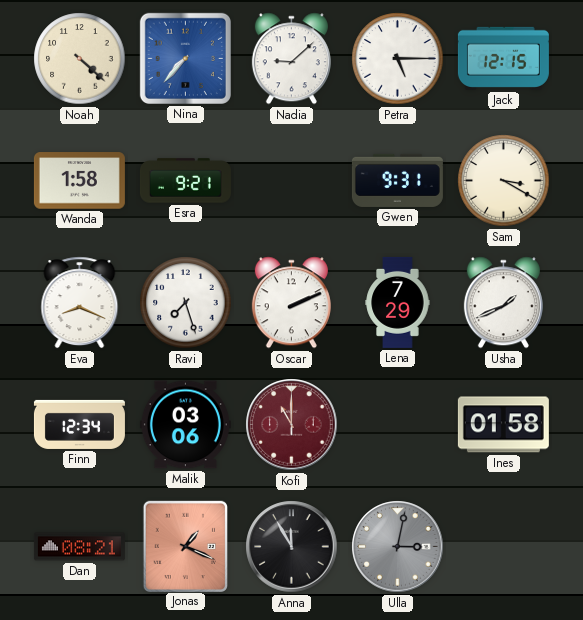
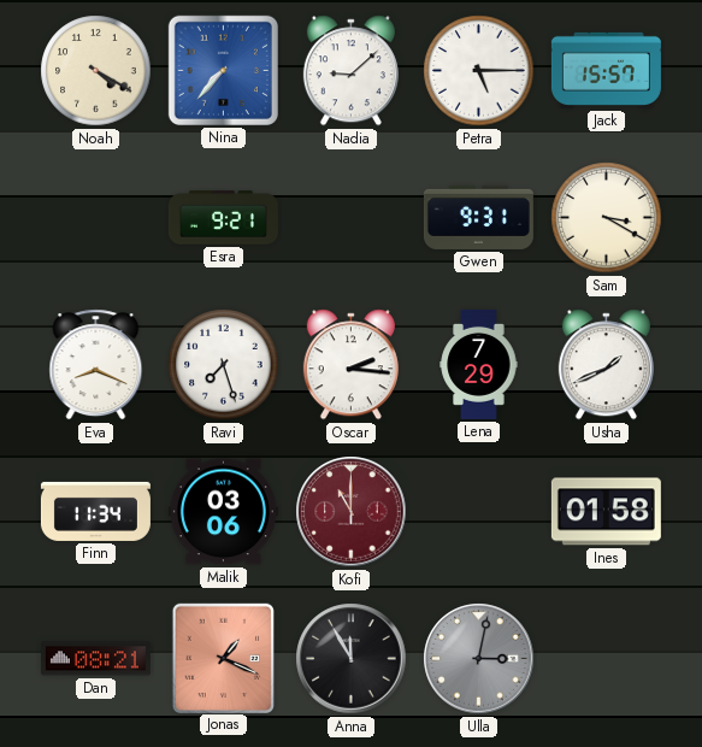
Noah: 4:22 -> 4:20 (96, 71)
Jack: 12:15 -> 15:57 (606, 70)
Wanda: 1:58 -> none (79, 181)
Oscar: 2:11 -> 2:16 (350, 365)
Finn: 12:34 -> 11:34 (95, 511)
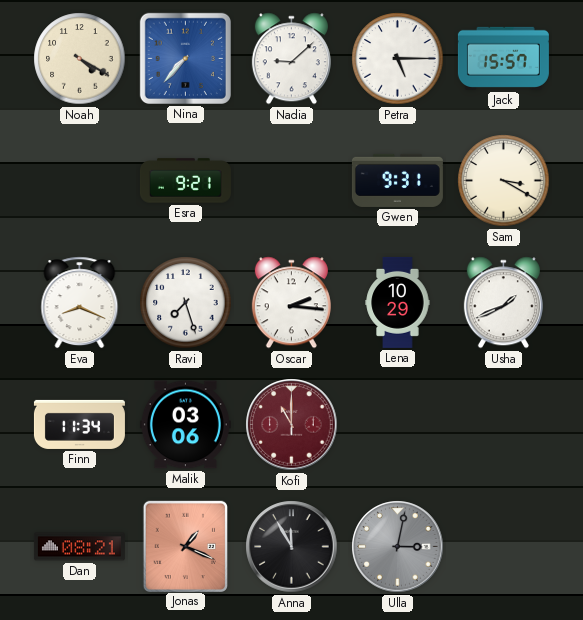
Lena: 7:29 -> 10:29 (398, 302)
Ines: 01:58 -> none (606, 512)
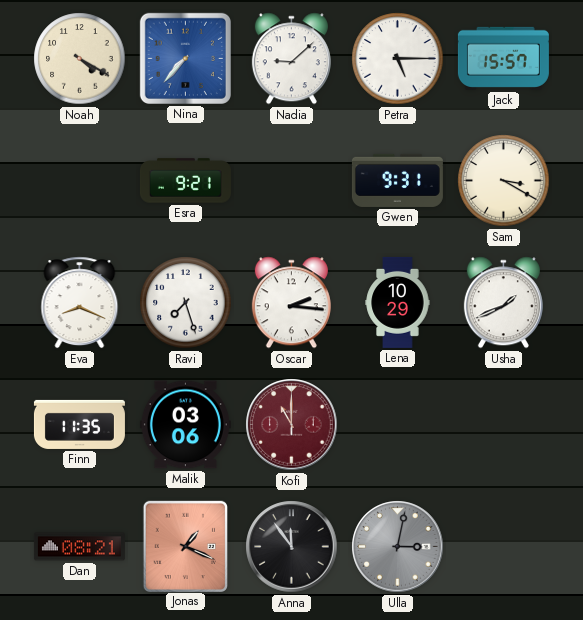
Finn: 11:34 -> 11:35 (79, 424)
Anna: 11:55 -> 11:54 (292, 547)
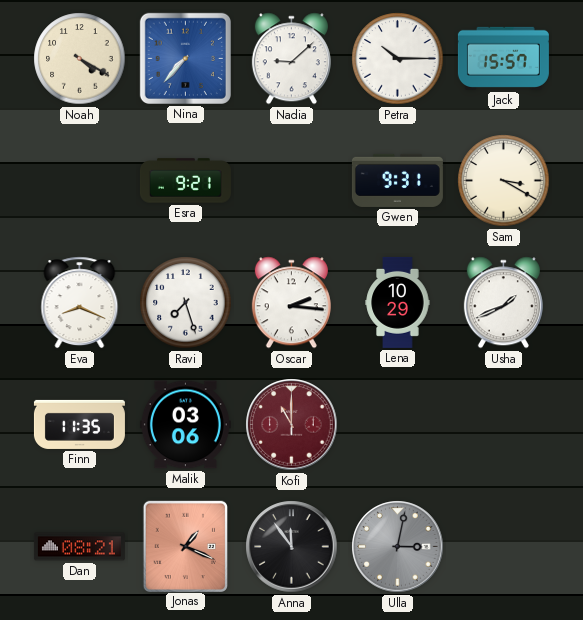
Petra: 5:15 -> 10:15 (398, 59)
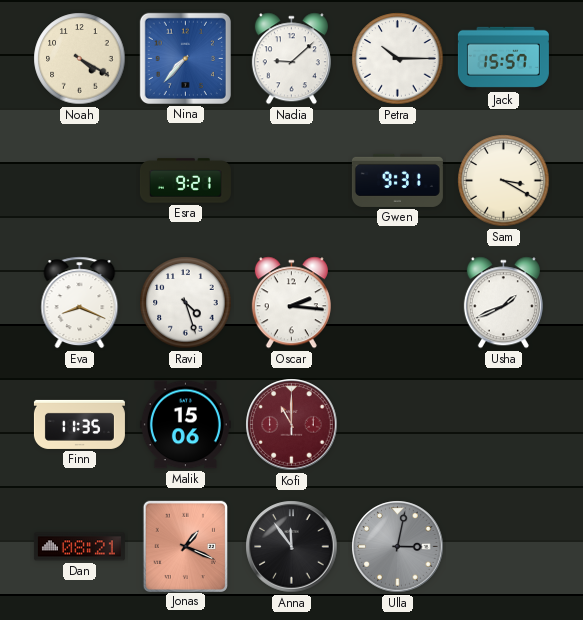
Ravi: 7:27 -> 4:27 (186, 303)
Lena: 10:29 -> none (398, 302)
Malik: 03:06 -> 15:06 (185, 425)
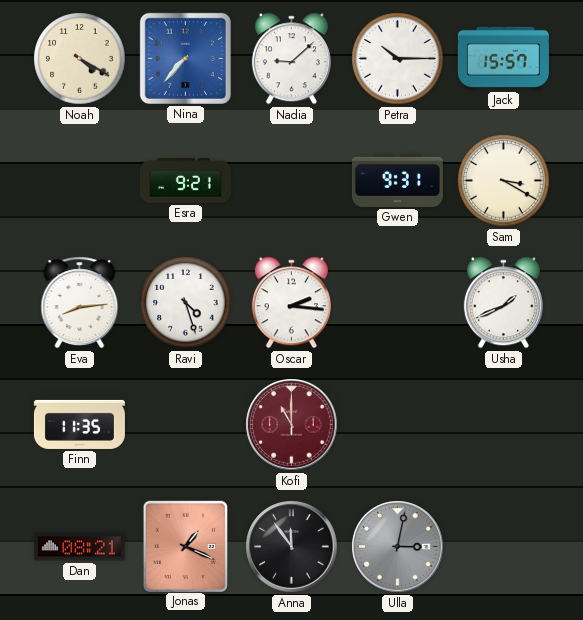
Eva: 8:19 -> 8:14 (80, 303)
Malik: 15:06 -> none (185, 425)
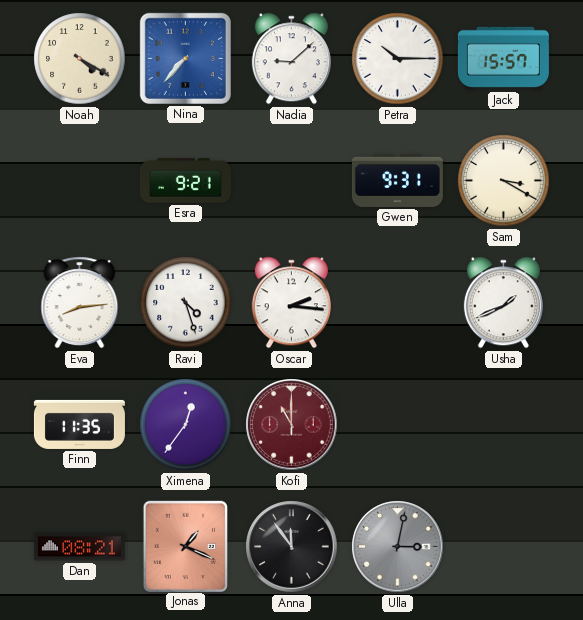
Ximena: none -> 12:36 (186, 425)
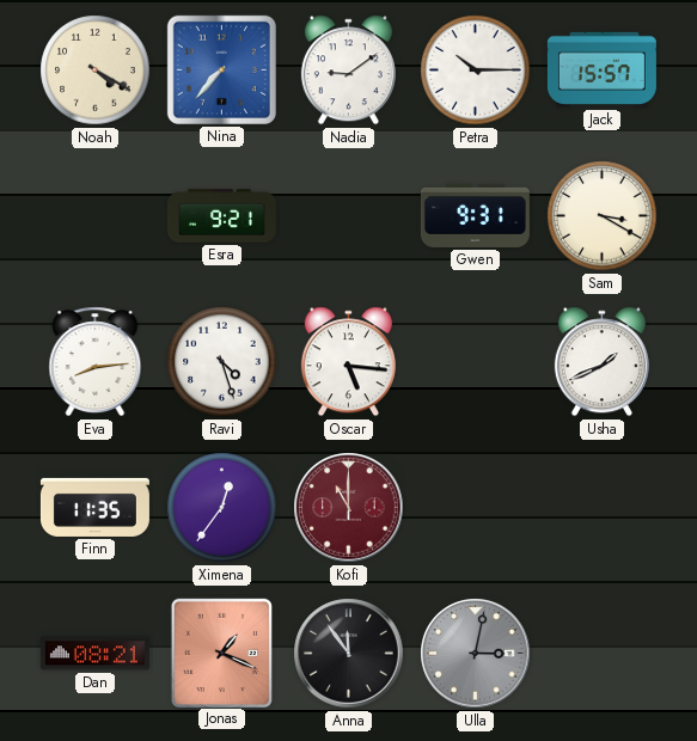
Nadia: 9:08 -> 9:09 (348, 71)
Oscar: 2:16 -> 5:16 (348, 362)
